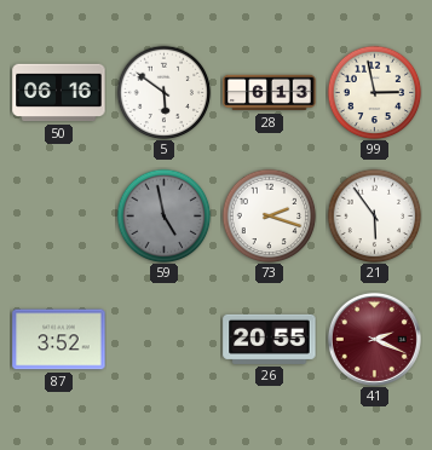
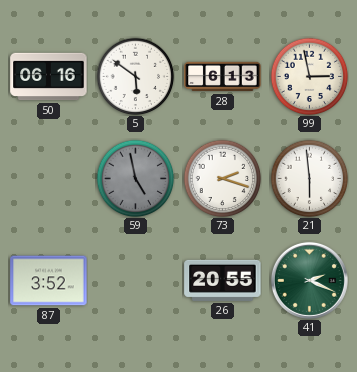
21: 5:54 -> 5:59 (309, 178)
41 dial: burgundy -> green (309, 280)
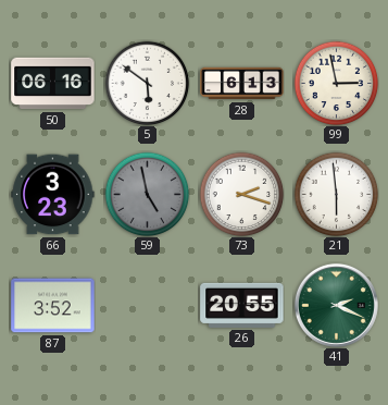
66: none -> 3:23 (53, 195)
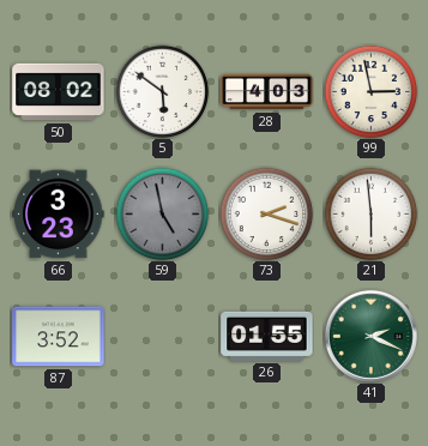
50: 06:16 -> 08:02 (59, 92)
28: 6:13 -> 4:03 (267, 92)
26: 20:55 -> 01:55 (267, 336)
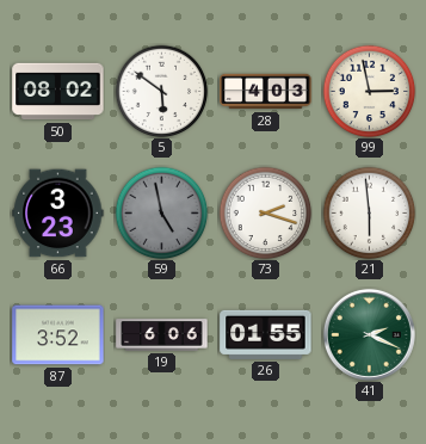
19: none -> 6:06 (162, 335)
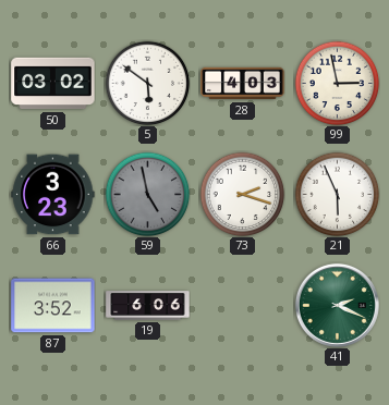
50: 08:02 -> 03:02 (53, 84)
21: 5:59 -> 5:56 (337, 194)
26: 01:55 -> none (266, 334)
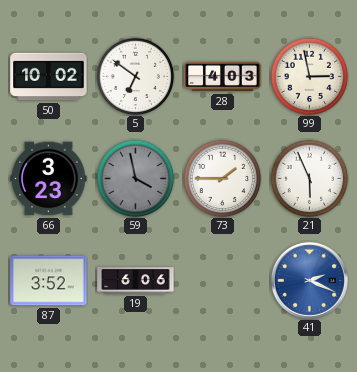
50: 03:02 -> 10:02 (49, 77)
5: 5:51 -> 6:51 (135, 76)
59: 4:58 -> 3:58 (135, 178)
73: 2:18 -> 1:45 (222, 178)
41 dial: green -> blue (309, 280)
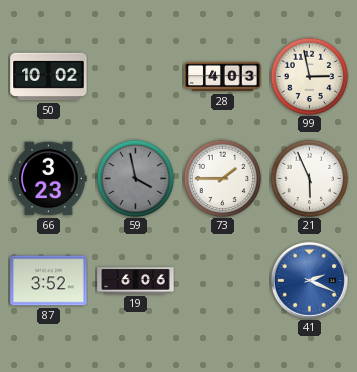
5: 6:51 -> none (135, 76)
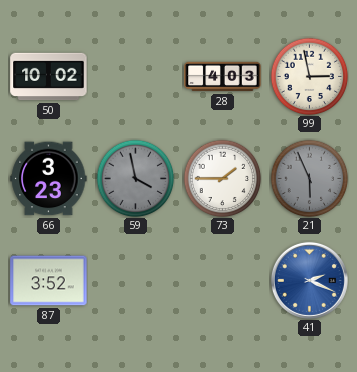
21 dial: white -> grey (309, 178)
19: 6:06 -> none (136, 281)
